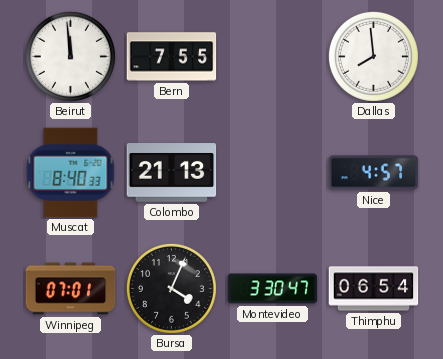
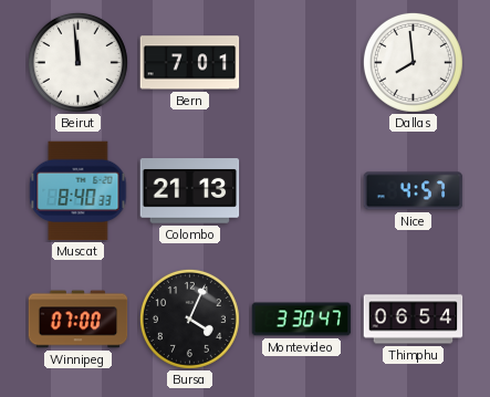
Bern: 7:55 -> 7:01 (190, 63)
Winnipeg: 07:01 -> 07:00 (79, 320)
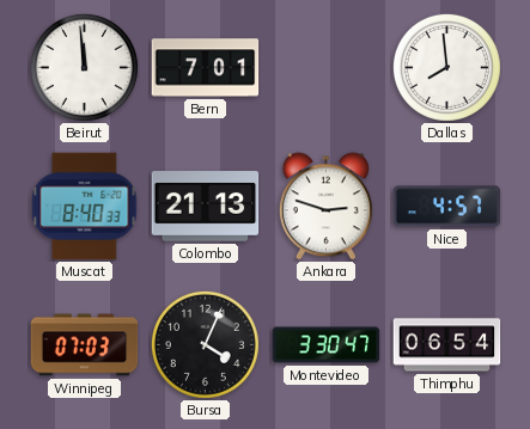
Ankara: none -> 2:48 (325, 207)
Winnipeg: 07:00 -> 07:03 (85, 345)
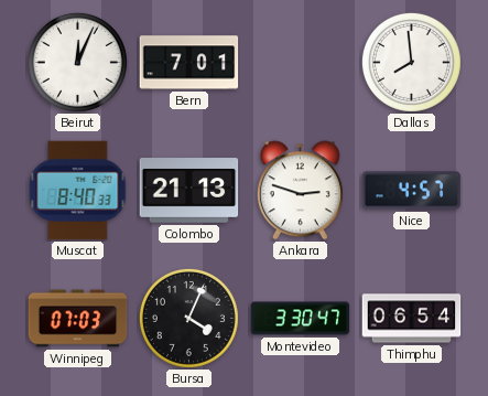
Beirut: 11:59 -> 12:04 (77, 62)
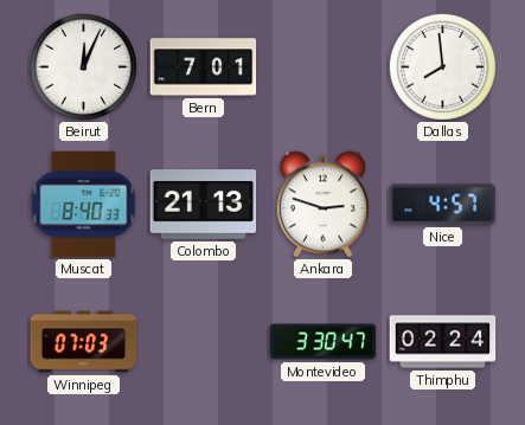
Bursa: 4:04 -> none (188, 318)
Thimphu: 06:54 -> 02:24 (443, 342)
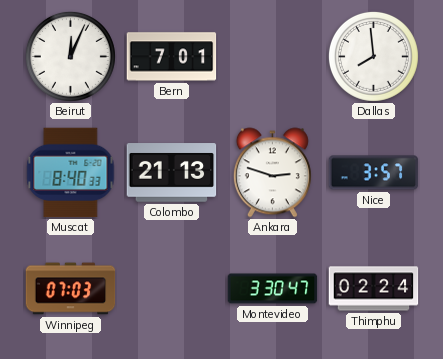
Nice: 4:57 -> 3:57 (374, 173)
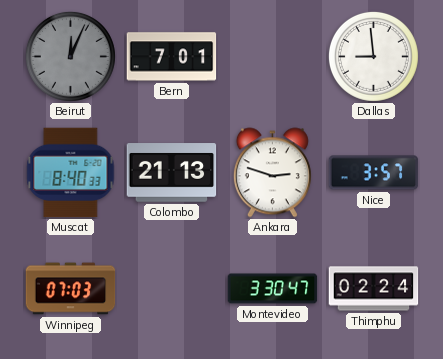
Beirut dial: white -> grey (70, 56)
Dallas: 7:59 -> 8:59 (373, 56)
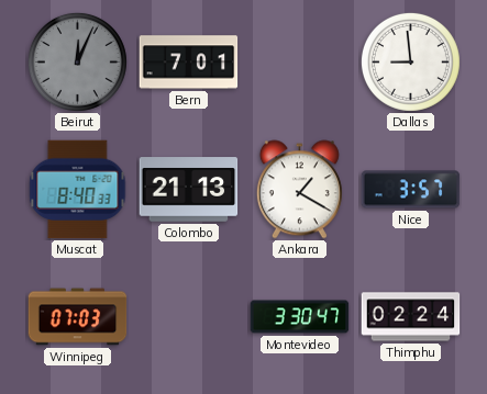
Ankara: 2:48 -> 1:20 (299, 190)
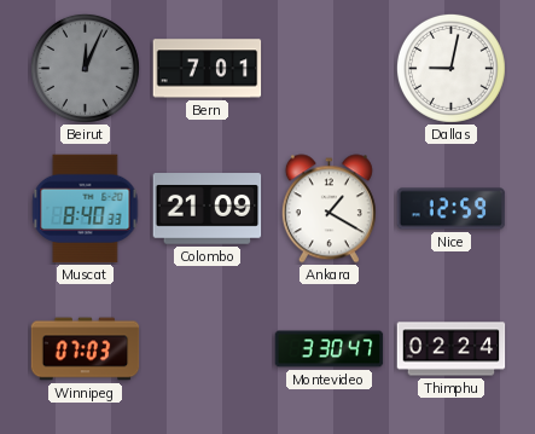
Dallas: 8:59 -> 9:02 (450, 68)
Colombo: 21:13 -> 21:09 (208, 209)
Nice: 3:57 -> 12:59 (452, 209)
